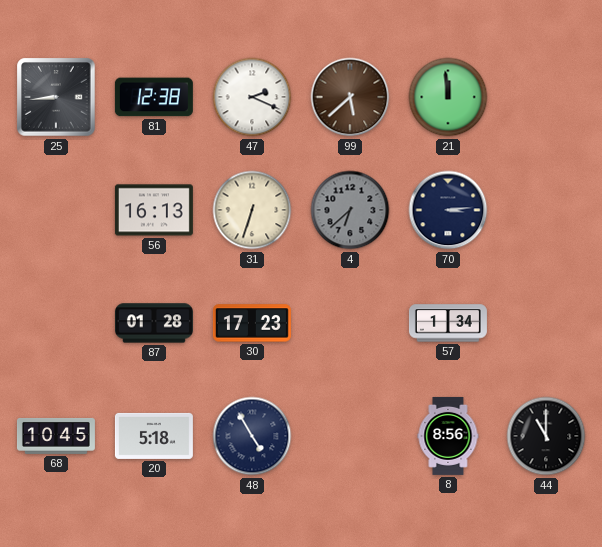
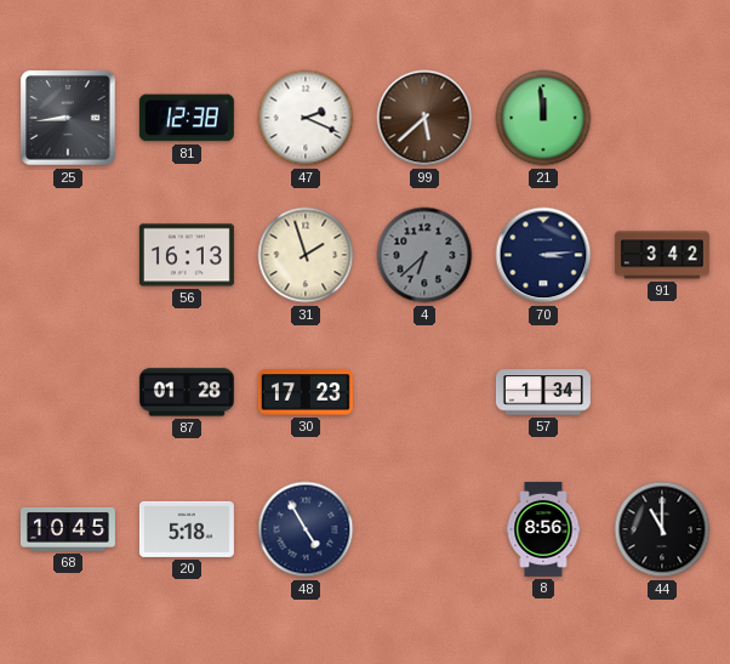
31: 6:33 -> 1:57 (306, 255)
91: none -> 3:42 (662, 255)
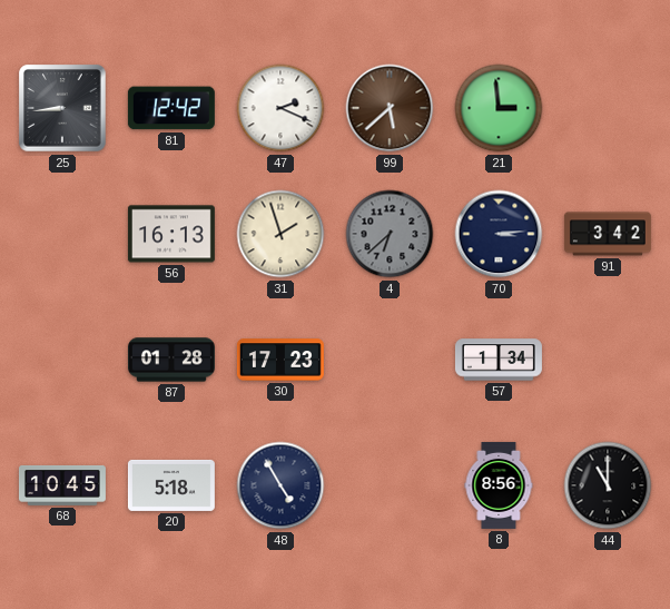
81: 12:38 -> 12:42 (171, 108)
21: 11:59 -> 2:59 (499, 108)
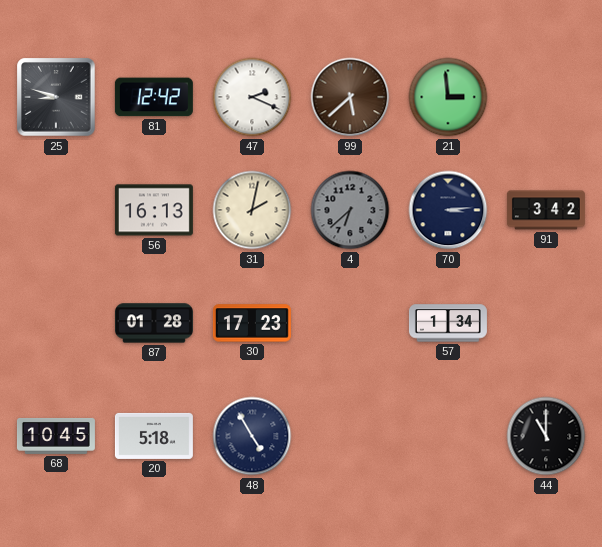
25: 8:44 -> 8:48 (56, 97)
31: 1:57 -> 2:02 (252, 210)
8: 8:56 -> none (499, 485)
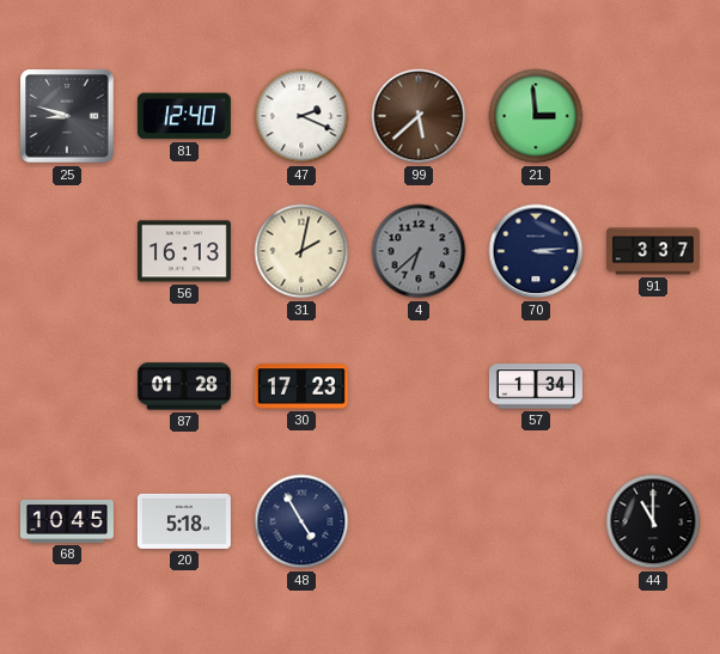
81: 12:42 -> 12:40 (184, 116)
91: 3:42 -> 3:37 (653, 251)
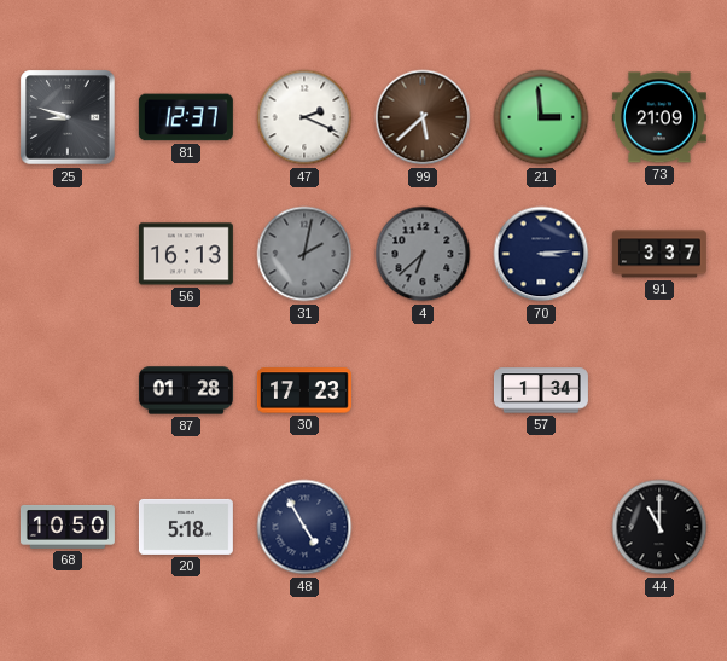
81: 12:40 -> 12:37 (186, 117)
73: none -> 21:09 (659, 117)
31 dial: cream -> grey (304, 254)
68: 10:45 -> 10:50 (68, 527)
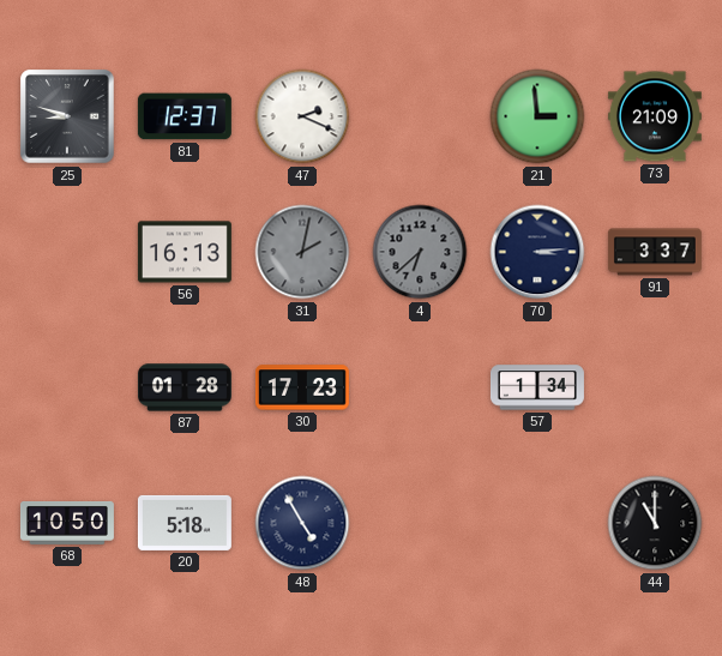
99: 5:38 -> none (423, 117)
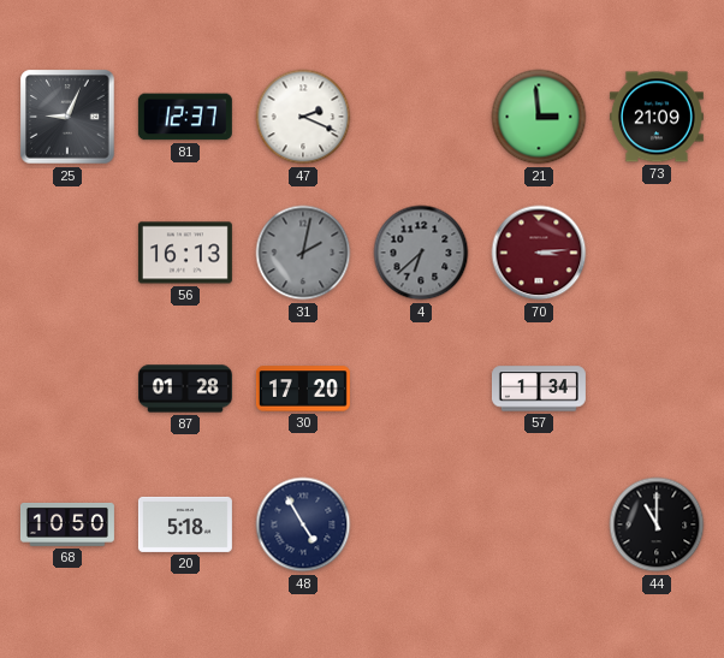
25: 8:48 -> 9:04 (67, 117)
70 dial: navy -> burgundy (539, 253)
91: 3:37 -> none (655, 252)
30: 17:23 -> 17:20 (303, 389)
